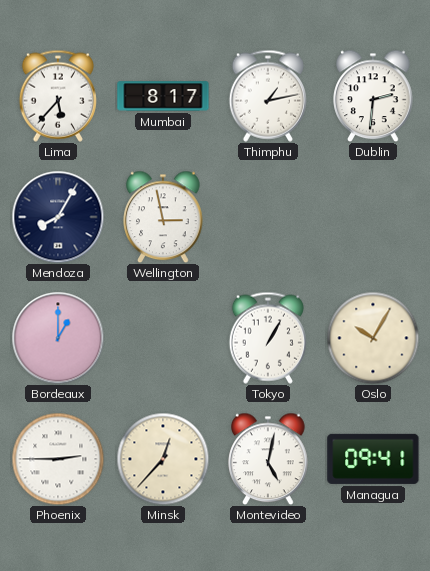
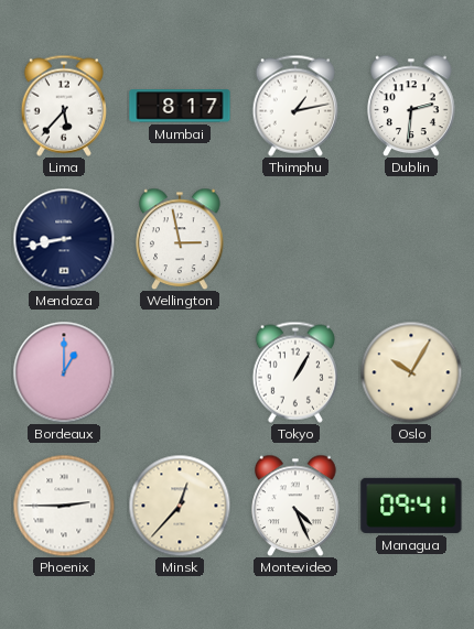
Mendoza: 8:05 -> 8:43 (64, 239)
Montevideo: 5:02 -> 4:26 (295, 506)
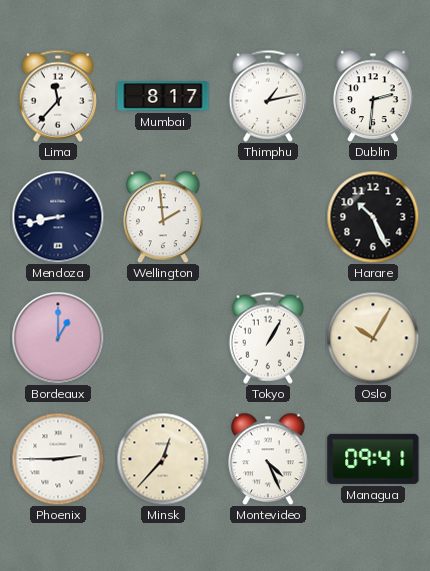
Lima: 5:37 -> 11:37 (57, 96)
Wellington: 2:58 -> 1:59 (163, 217)
Harare: none -> 10:26 (373, 217)
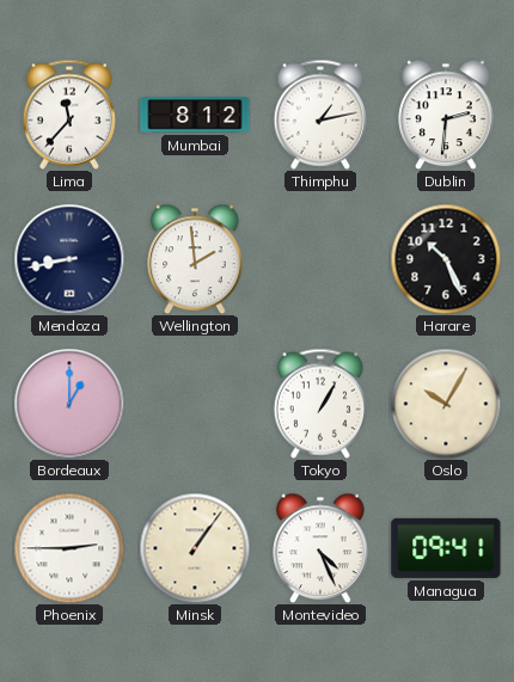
Mumbai: 8:17 -> 8:12 (195, 115)
Minsk: 12:37 -> 1:06 (195, 548)
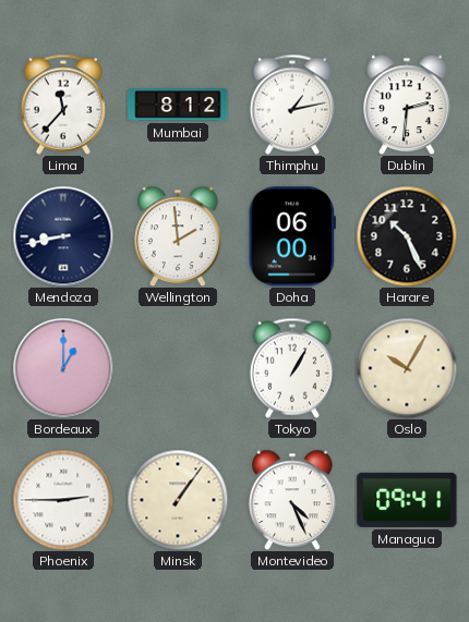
Doha: none -> 06:00 (292, 236)
